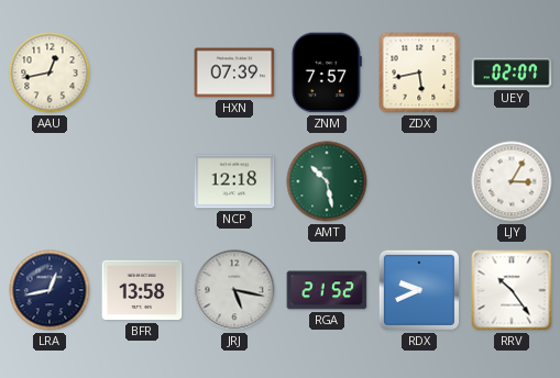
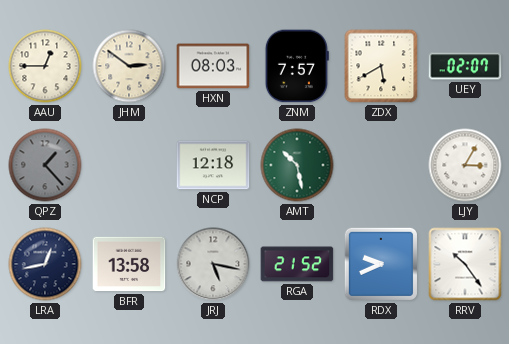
AAU: 12:43 -> 12:45 (45, 66)
JHM: none -> 2:51 (129, 66)
HXN: 07:39 -> 08:03 (213, 66)
ZDX: 5:43 -> 5:40 (381, 66)
QPZ: none -> 1:23 (45, 165)
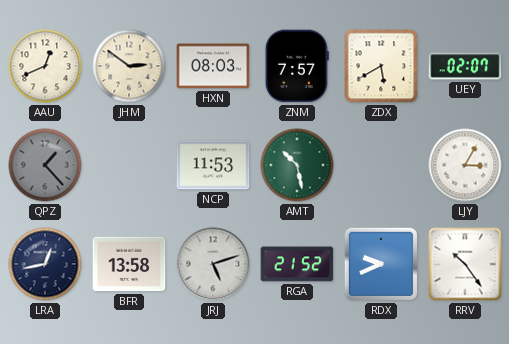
AAU: 12:45 -> 12:41 (45, 66)
NCP: 12:18 -> 11:53 (213, 165)
JRJ: 5:17 -> 5:12 (213, 264)
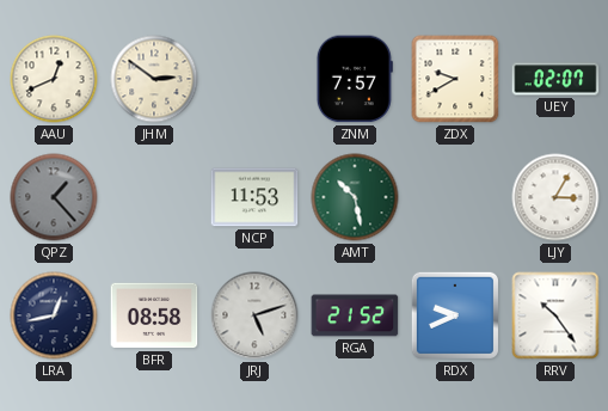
HXN: 08:03 -> none (213, 66)
ZDX: 5:40 -> 9:40 (455, 79)
BFR: 13:58 -> 08:58 (154, 315)
